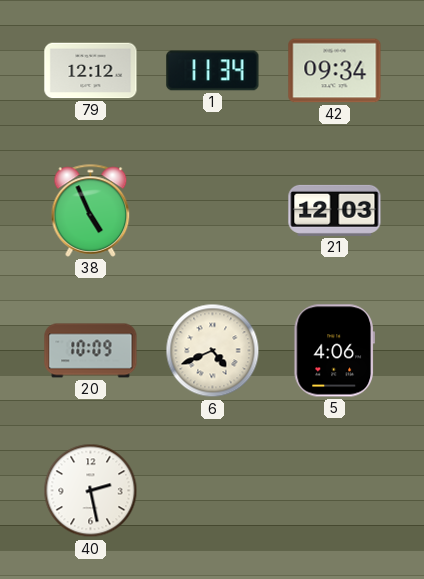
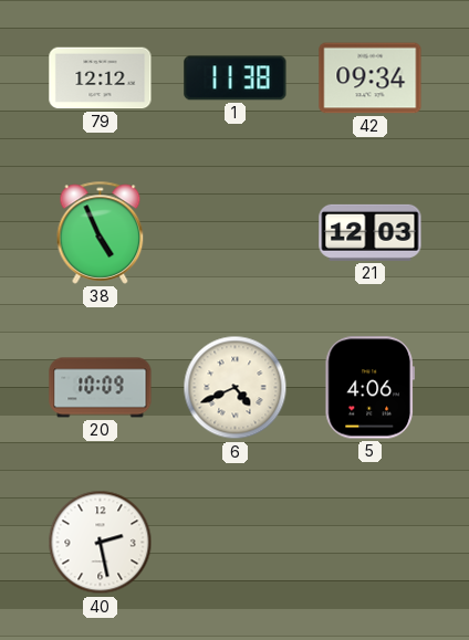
1: 11:34 -> 11:38 (236, 78)
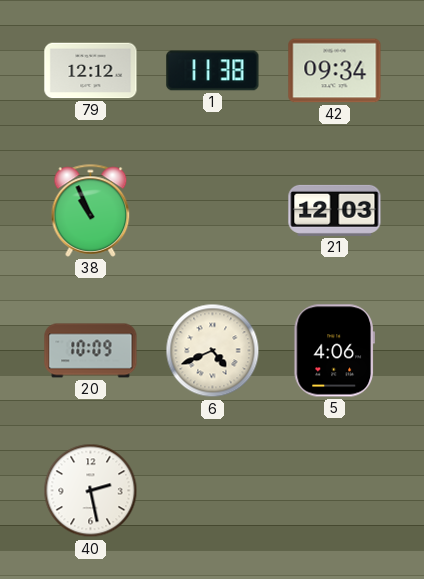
38: 4:56 -> 10:56 (91, 210)
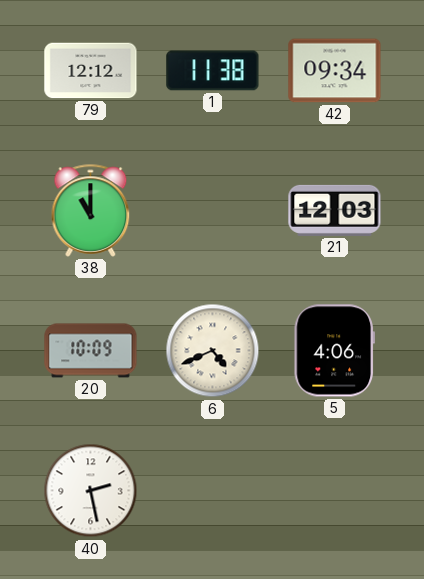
38: 10:56 -> 11:00 (91, 210)
